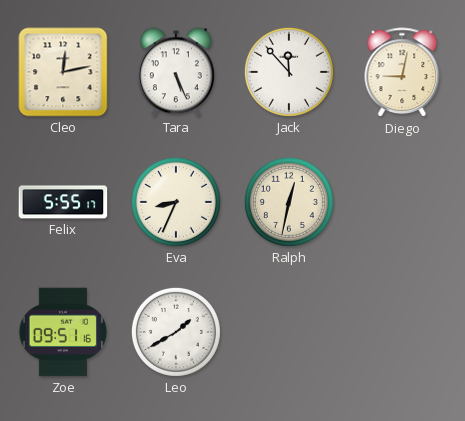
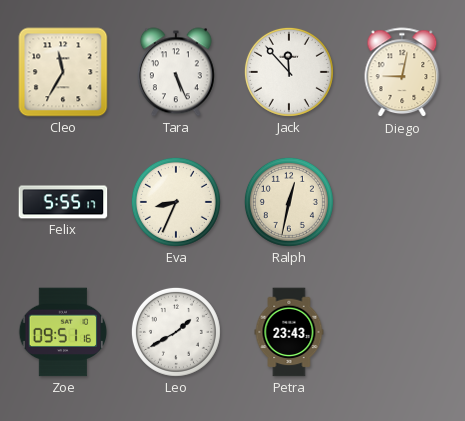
Cleo: 12:13 -> 11:35 (63, 72)
Petra: none -> 23:43 (289, 332)
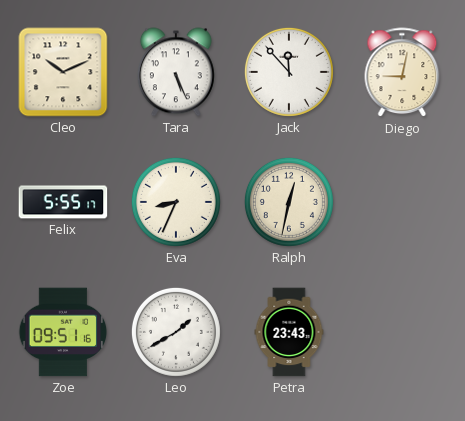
Cleo: 11:35 -> 10:11 (63, 72)
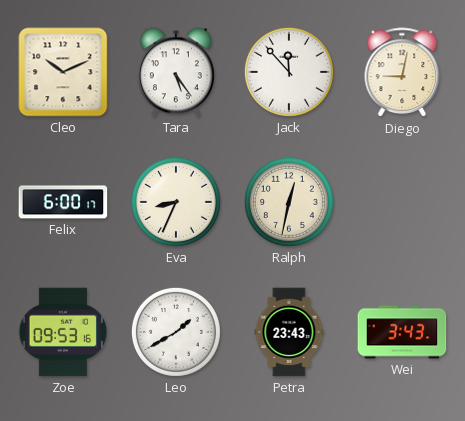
Tara: 5:26 -> 5:24 (176, 72)
Felix: 5:55 -> 6:00 (63, 202)
Zoe: 09:51 -> 09:53 (63, 332)
Wei: none -> 3:43 (402, 332)
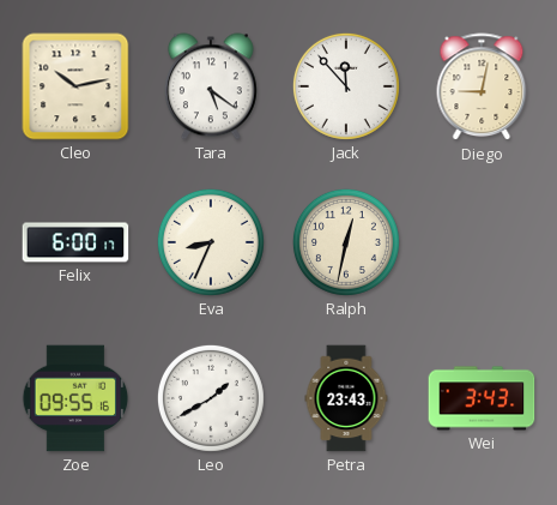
Cleo: 10:11 -> 10:13 (75, 86)
Tara: 5:24 -> 5:21 (211, 86)
Zoe: 09:53 -> 09:55 (75, 398)
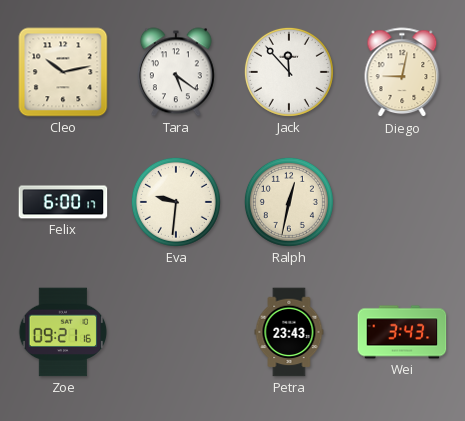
Eva: 8:34 -> 9:31 (176, 202)
Zoe: 09:55 -> 09:21 (63, 332)
Leo: 1:40 -> none (211, 398)
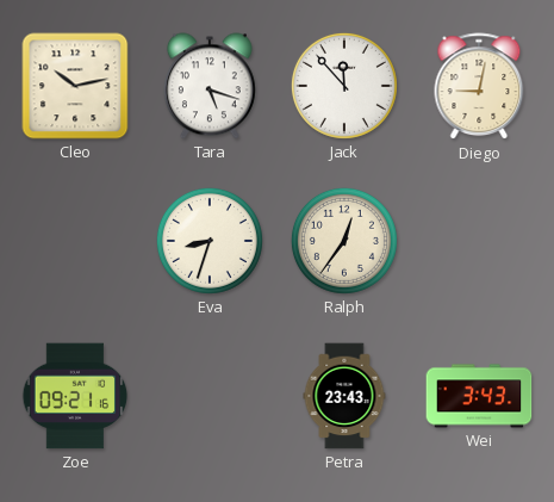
Tara: 5:21 -> 5:18 (210, 86)
Felix: 6:00 -> none (63, 202)
Eva: 9:31 -> 8:33 (210, 241)
Ralph: 12:32 -> 12:36 (344, 241)
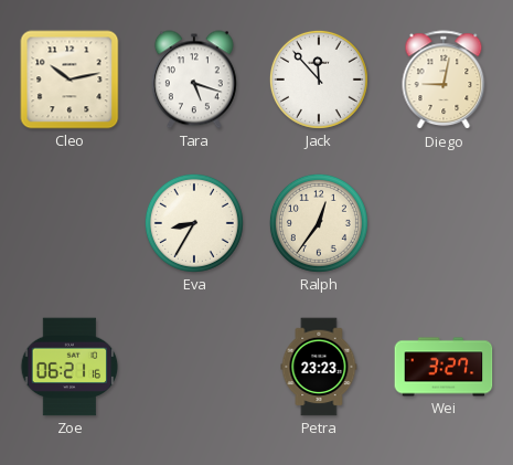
Eva: 8:33 -> 8:35 (194, 223)
Zoe: 09:21 -> 06:21 (70, 367)
Petra: 23:43 -> 23:23 (319, 367)
Wei: 3:43 -> 3:27 (443, 367)
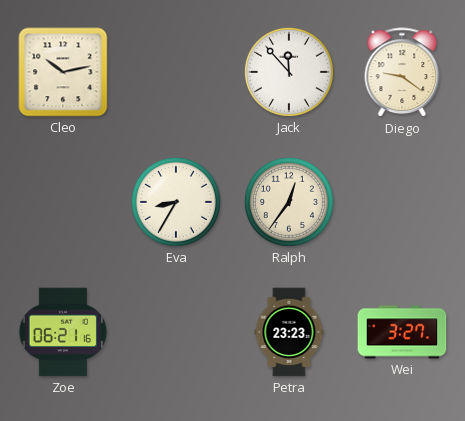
Tara: 5:18 -> none (194, 80)
Diego: 9:02 -> 9:21 (402, 73)
